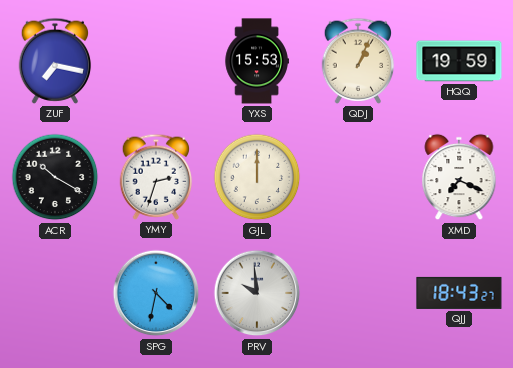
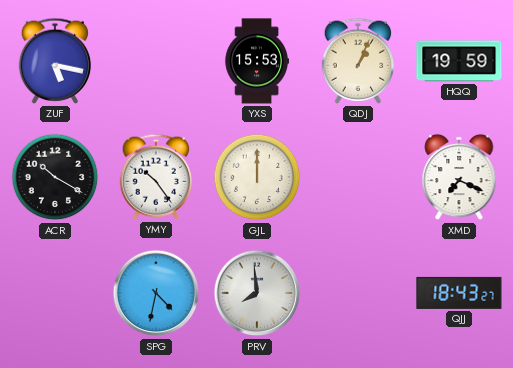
ZUF: 7:17 -> 5:17 (55, 61)
YMY: 2:33 -> 10:24 (156, 177)
PRV: 9:59 -> 7:59 (257, 293)
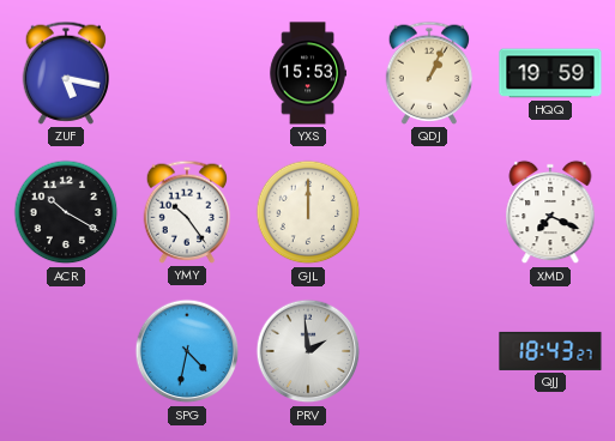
PRV: 7:59 -> 1:59 (308, 351)
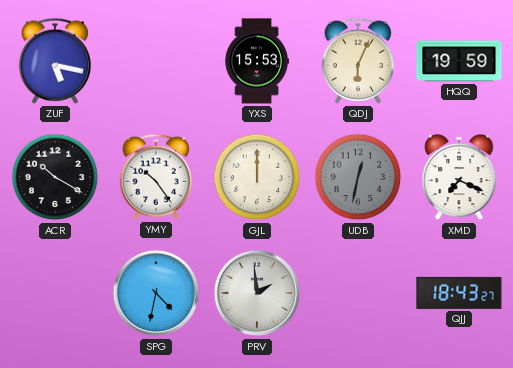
QDJ: 1:04 -> 6:04 (358, 61)
UDB: none -> 12:32 (358, 177)
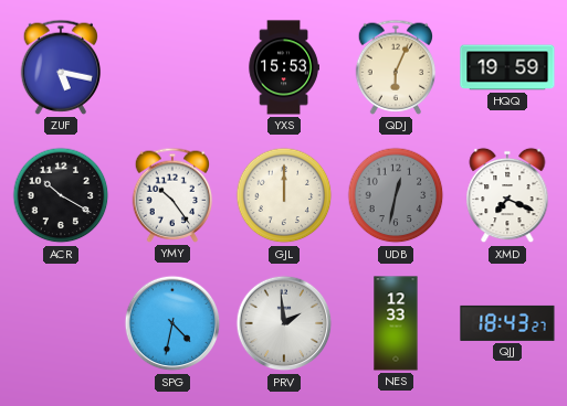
NES: none -> 12:33 (396, 323)
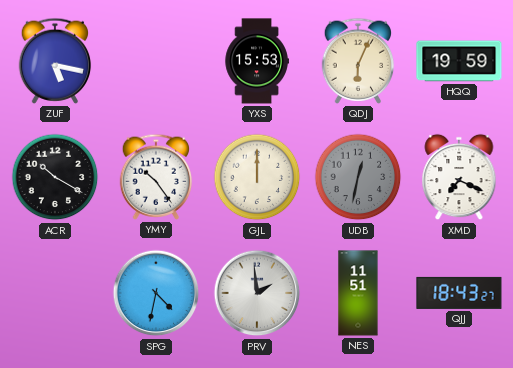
NES: 12:33 -> 11:51 (358, 293)
